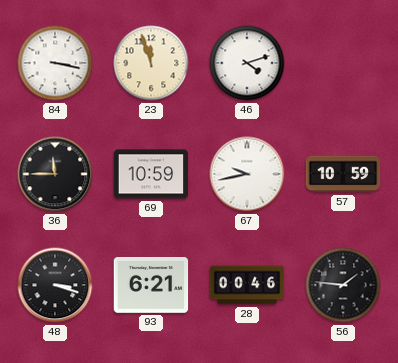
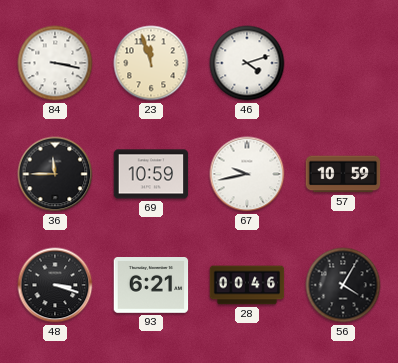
56: 1:46 -> 4:05 (343, 285)
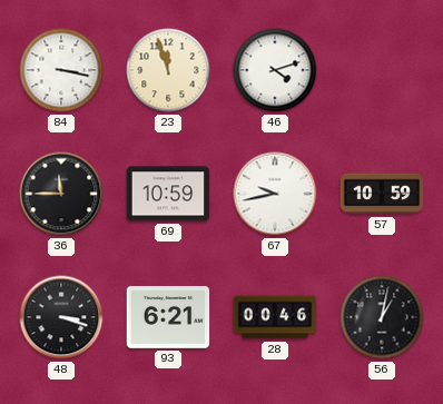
56: 4:05 -> 1:02 (382, 317)
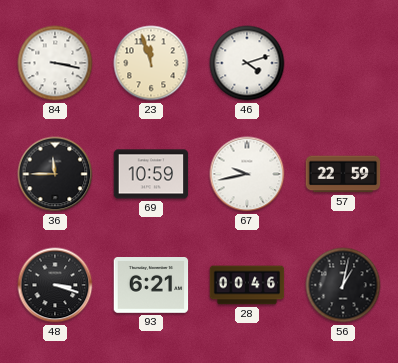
57: 10:59 -> 22:59 (343, 174)
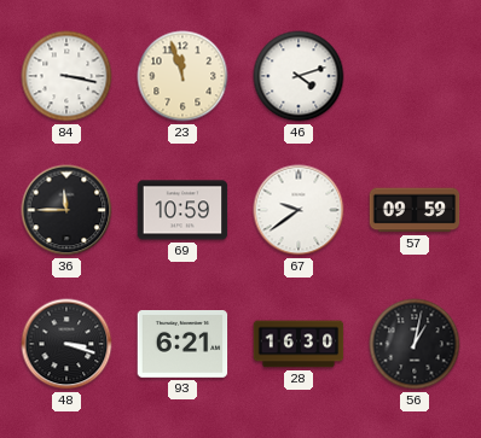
67: 9:43 -> 9:39 (299, 210)
57: 22:59 -> 09:59 (415, 210)
28: 00:46 -> 16:30 (299, 344)
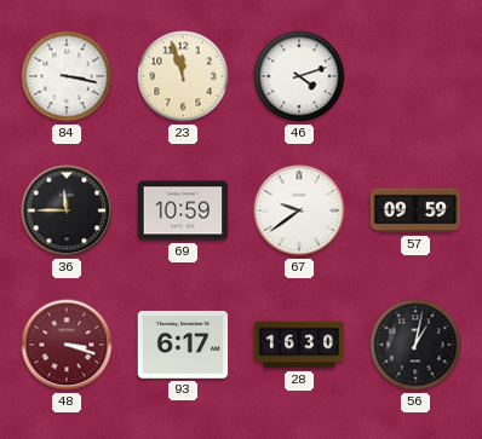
48 dial: black -> burgundy (67, 345)
93: 6:21 -> 6:17 (183, 346)
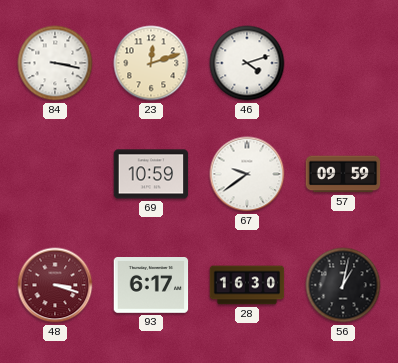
23: 11:57 -> 12:12 (151, 63)
36: 11:45 -> none (67, 210)
